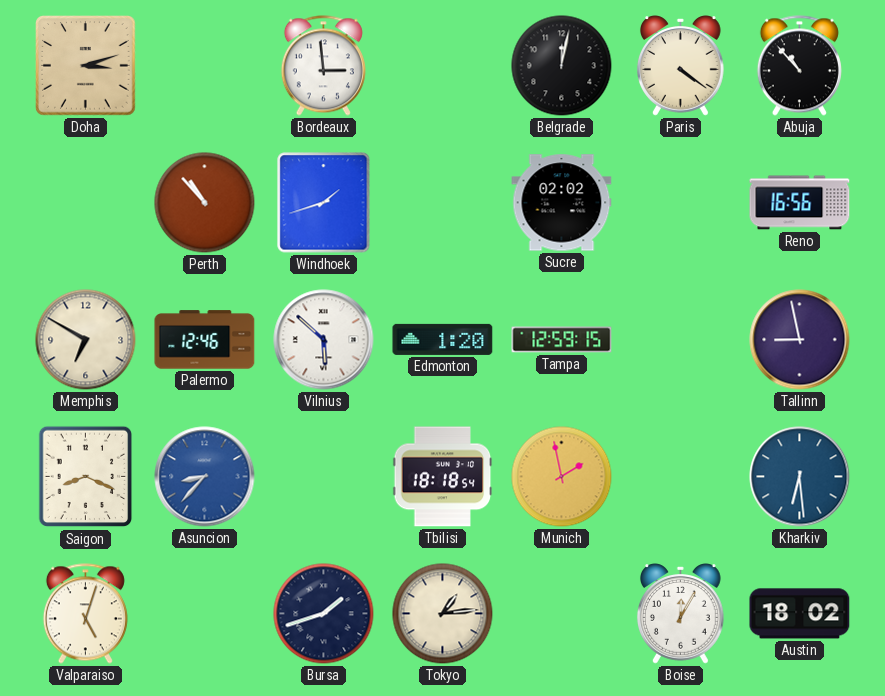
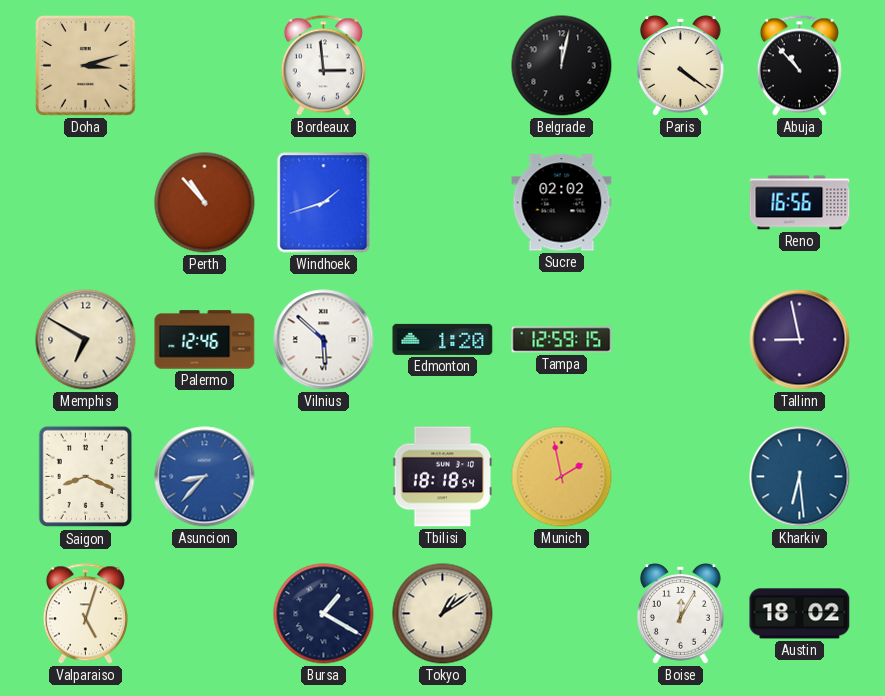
Bursa: 1:42 -> 1:20 (324, 614)
Tokyo: 1:14 -> 1:09 (443, 614)
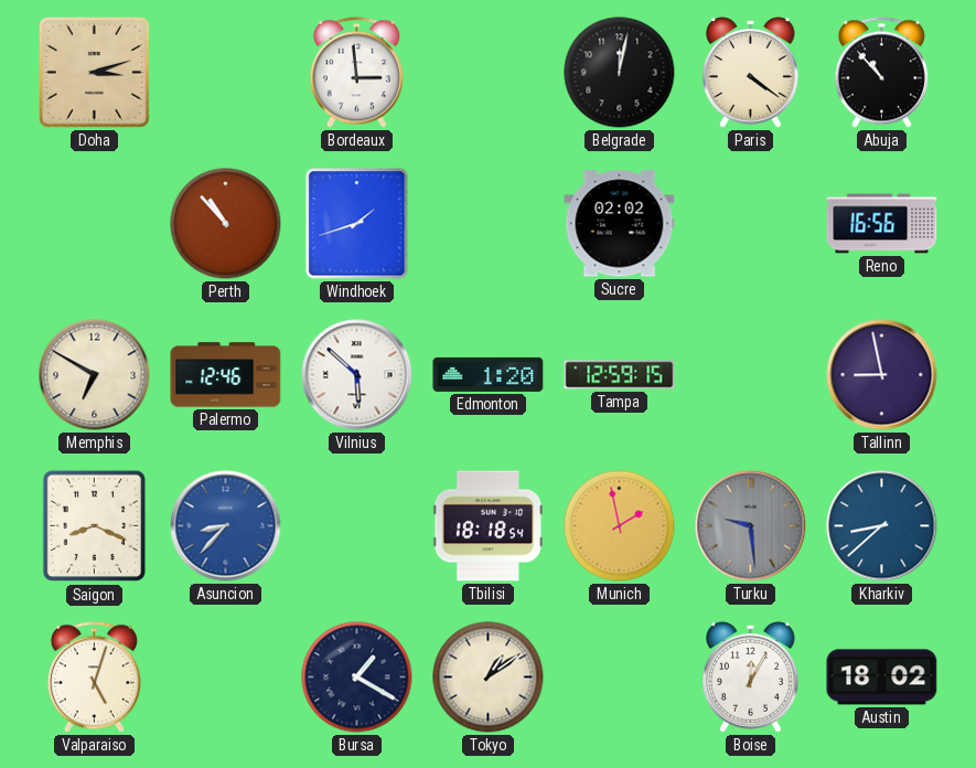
Turku: none -> 9:29 (751, 526)
Kharkiv: 6:29 -> 8:38 (882, 526)
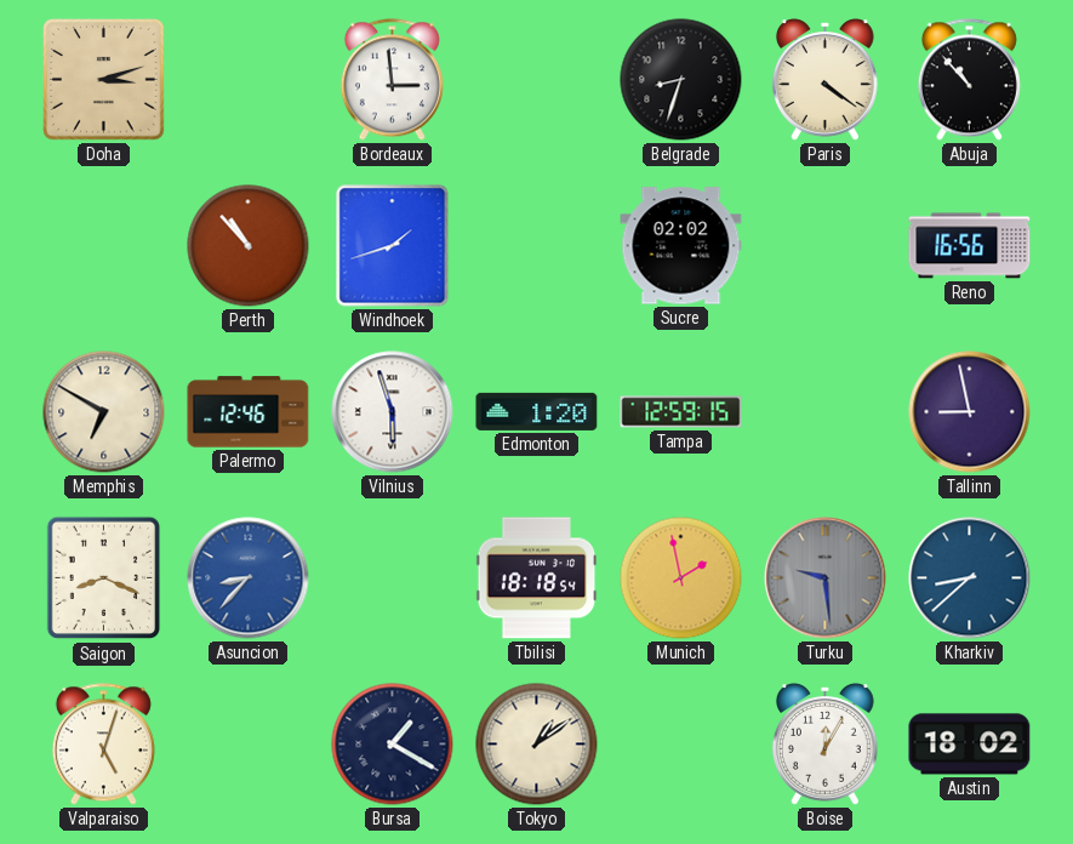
Belgrade: 12:02 -> 8:33 (681, 80)
Vilnius: 5:52 -> 5:57 (393, 412)
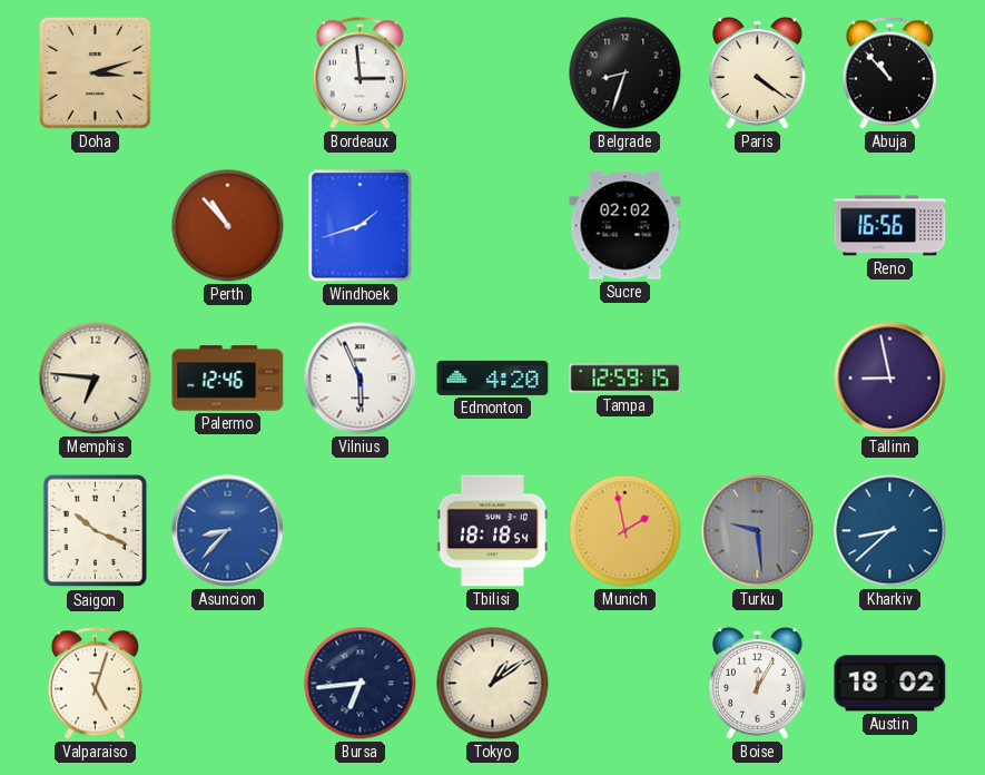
Memphis: 6:50 -> 6:46 (96, 379)
Vilnius: 5:57 -> 5:56 (361, 379)
Edmonton: 1:20 -> 4:20 (493, 377)
Saigon: 8:19 -> 10:19 (96, 531)
Bursa: 1:20 -> 6:44 (361, 684)
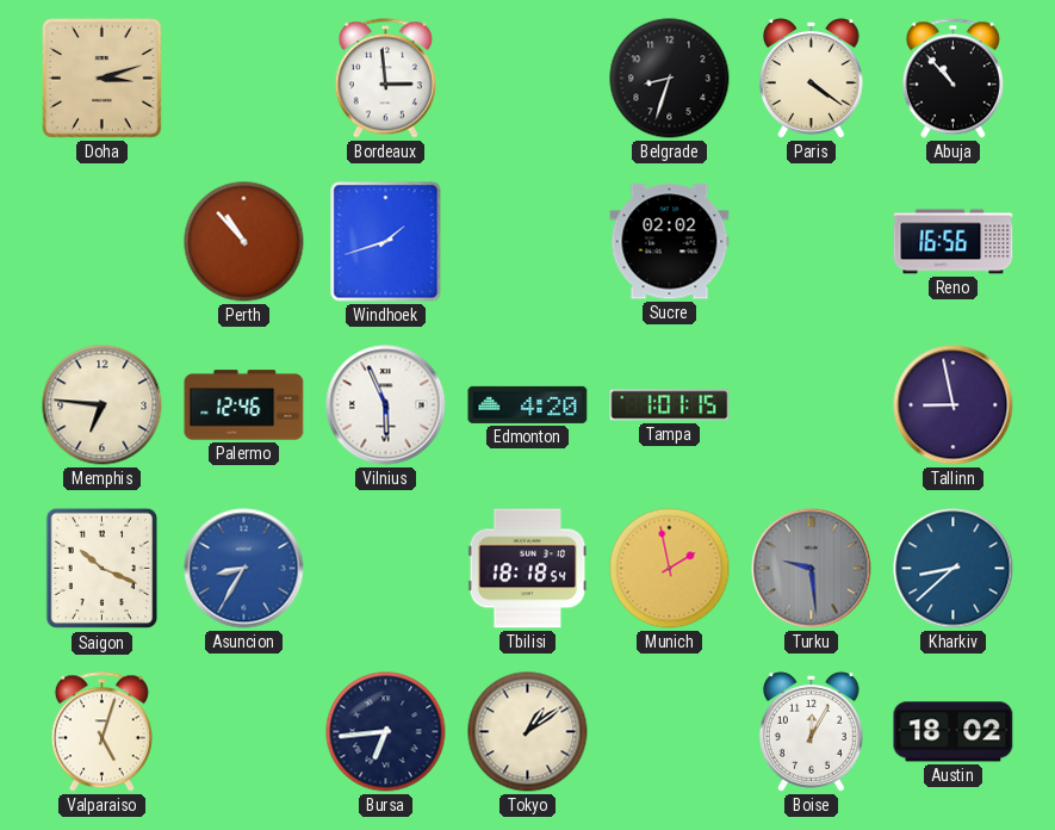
Tampa: 12:59 -> 1:01 (670, 405)
Asuncion: 8:37 -> 8:35 (244, 569)
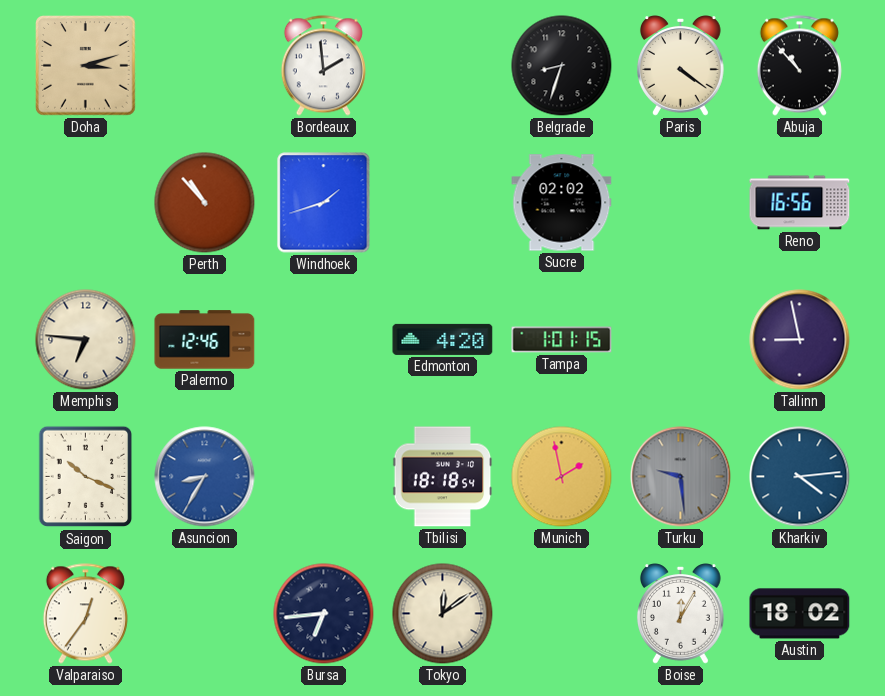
Bordeaux: 2:59 -> 1:59 (323, 66)
Vilnius: 5:56 -> none (386, 405)
Kharkiv: 8:38 -> 4:14 (800, 477)
Valparaiso: 5:03 -> 12:36 (85, 614)
Tokyo: 1:09 -> 12:09 (443, 614)
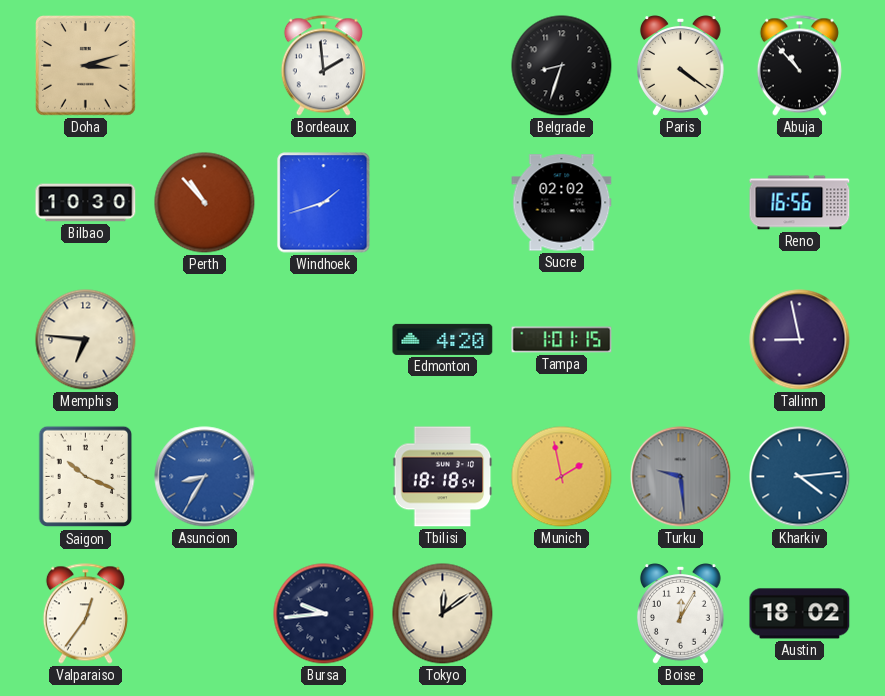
Bilbao: none -> 10:30 (86, 203)
Palermo: 12:46 -> none (205, 340)
Bursa: 6:44 -> 9:44 (324, 614)
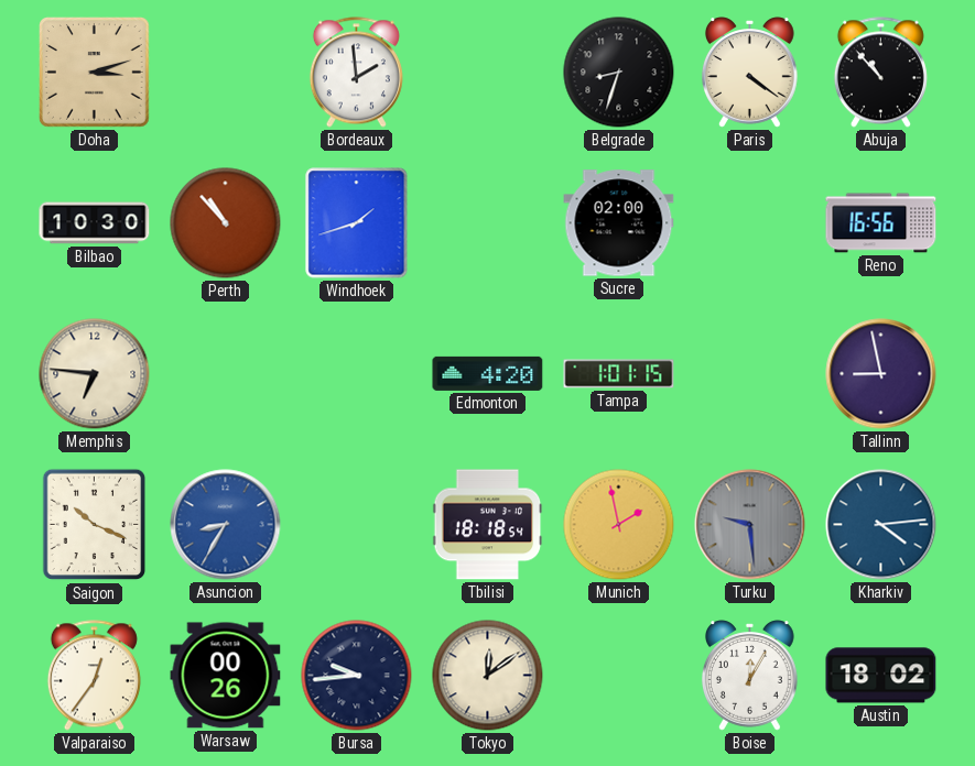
Sucre: 02:02 -> 02:00 (619, 223)
Warsaw: none -> 00:26 (226, 676)
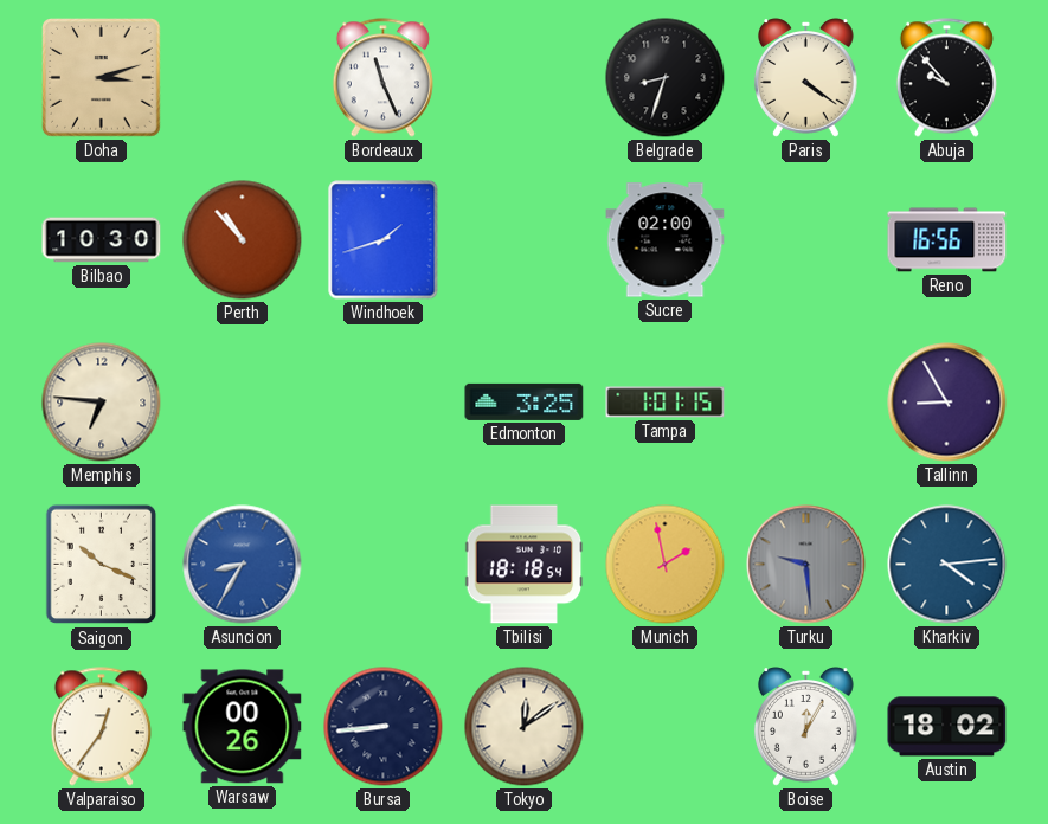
Bordeaux: 1:59 -> 11:26 (382, 78)
Abuja: 10:53 -> 9:53 (946, 78)
Edmonton: 4:20 -> 3:25 (525, 401)
Tallinn: 8:58 -> 8:55 (947, 403)
Bursa: 9:44 -> 8:44 (384, 727)
